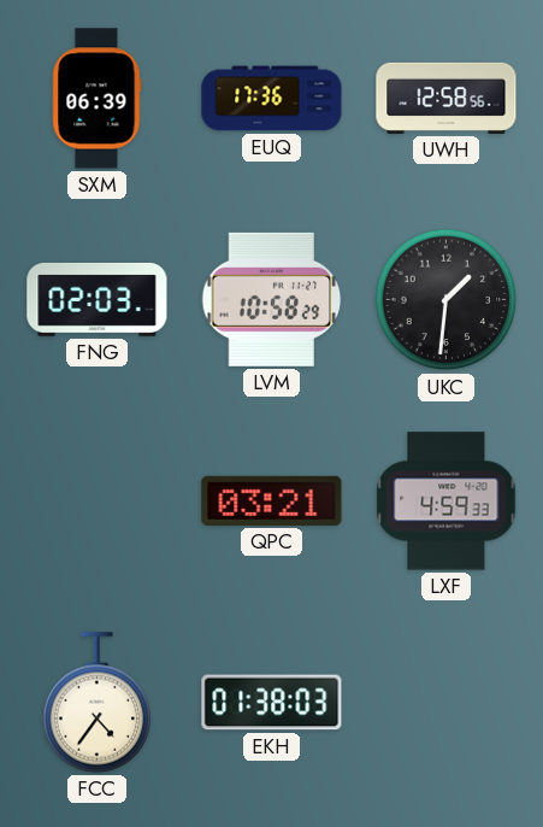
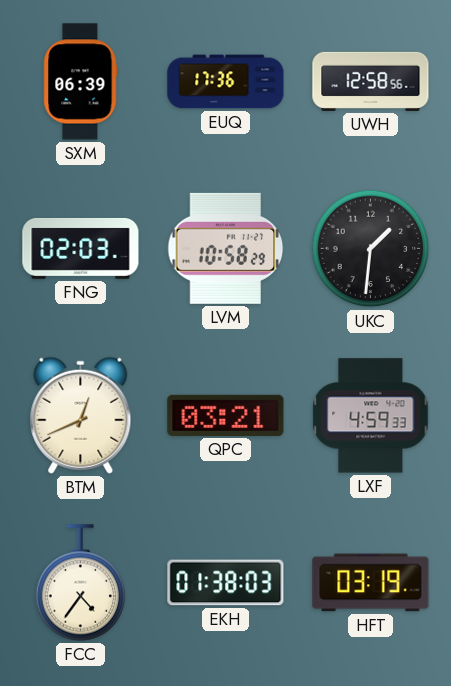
BTM: none -> 12:41 (81, 415)
HFT: none -> 03:19 (371, 583)
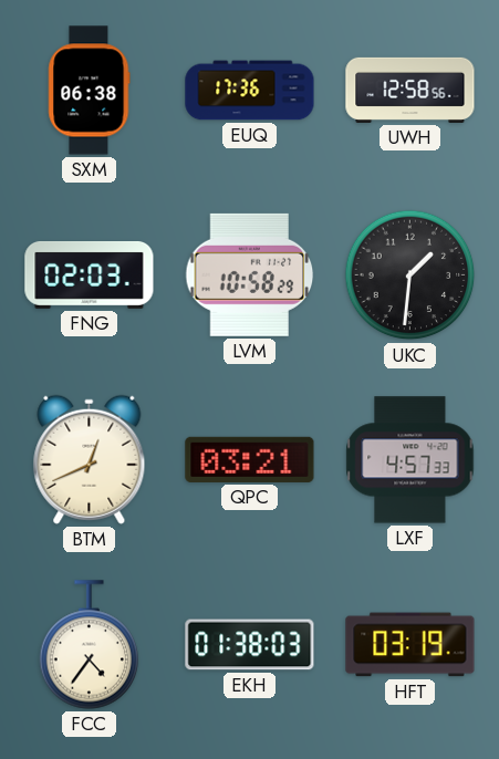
SXM: 06:39 -> 06:38 (89, 91)
LXF: 4:59 -> 4:57 (410, 460)
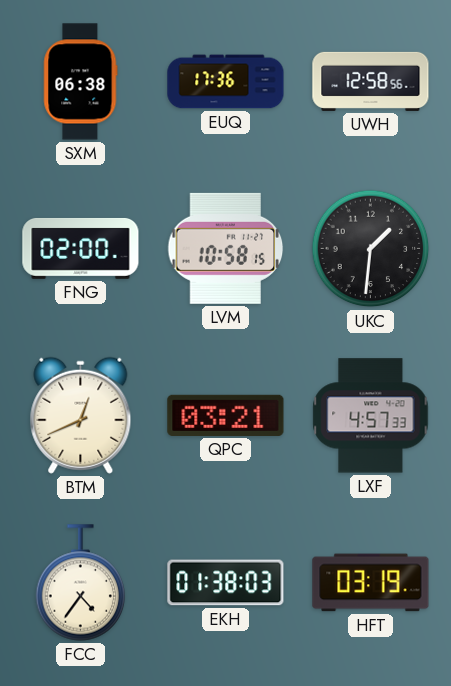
FNG: 02:03 -> 02:00 (81, 248)
LVM: 10:58:29 -> 10:58:15 (226, 248)
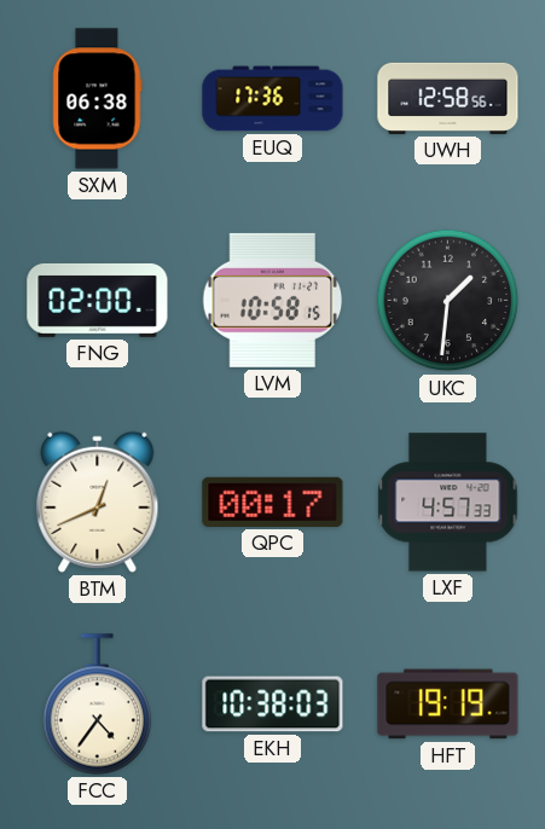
QPC: 03:21 -> 00:17 (273, 502)
EKH: 01:38 -> 10:38 (273, 705)
HFT: 03:19 -> 19:19 (448, 705)
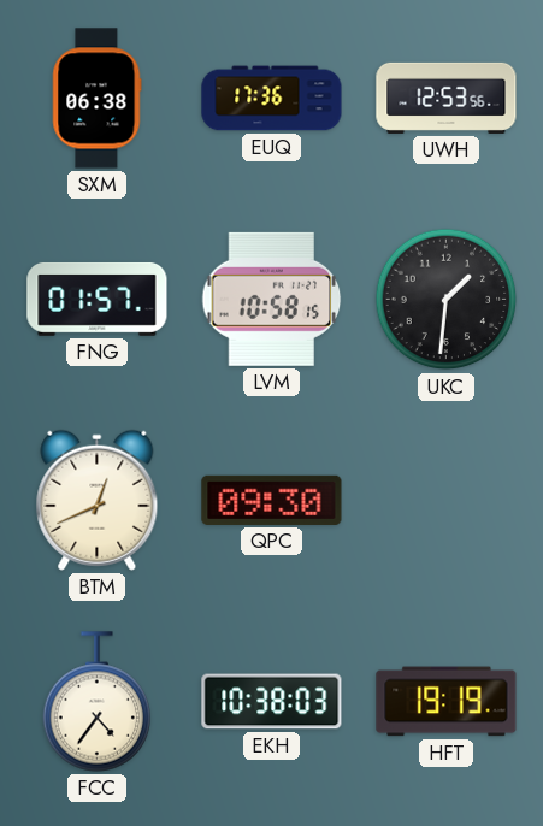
UWH: 12:58 -> 12:53 (447, 98)
FNG: 02:00 -> 01:57 (98, 299)
QPC: 00:17 -> 09:30 (272, 500)
LXF: 4:57 -> none (448, 503)
